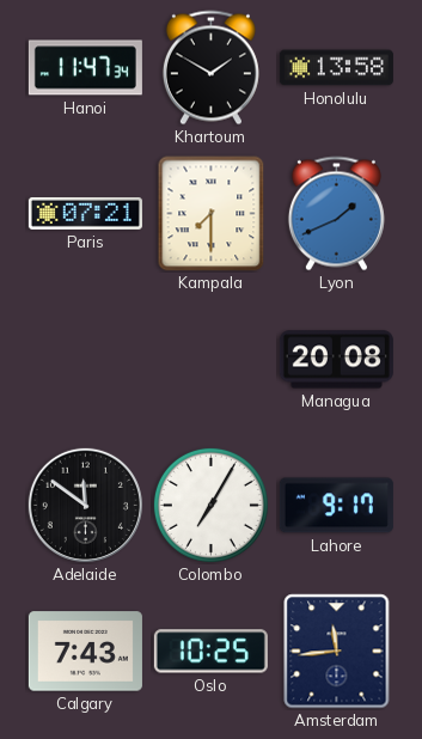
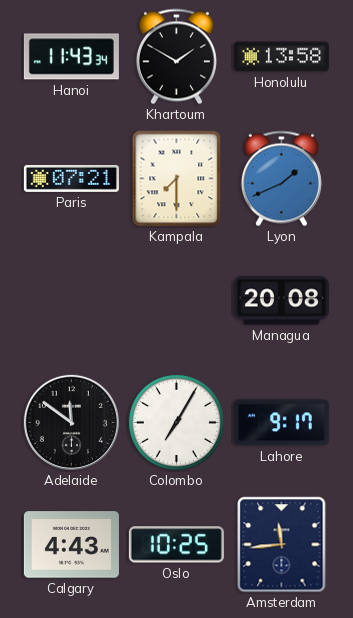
Hanoi: 11:47 -> 11:43 (71, 57)
Calgary: 7:43 -> 4:43 (71, 545)
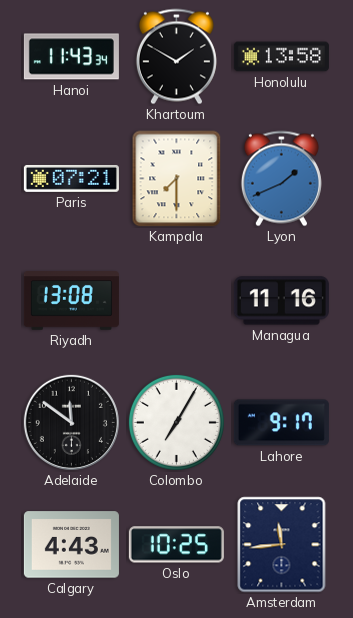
Riyadh: none -> 13:08 (71, 301)
Managua: 20:08 -> 11:16 (281, 301)
